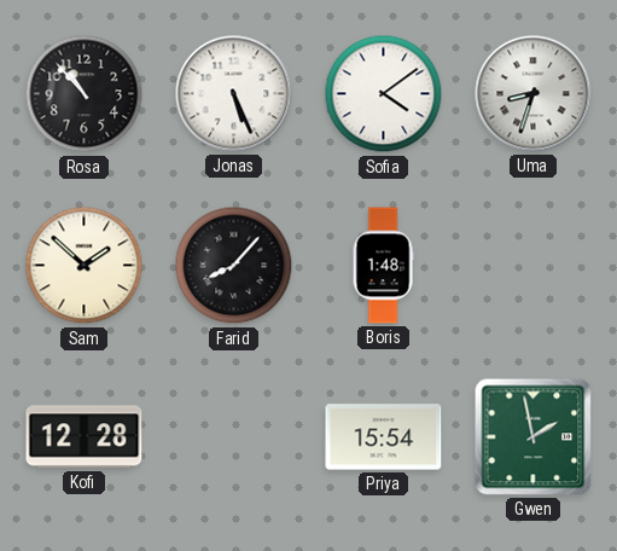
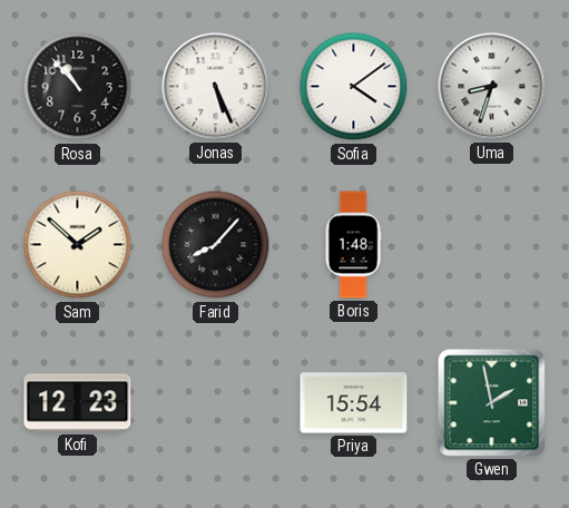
Kofi: 12:28 -> 12:23 (78, 403)
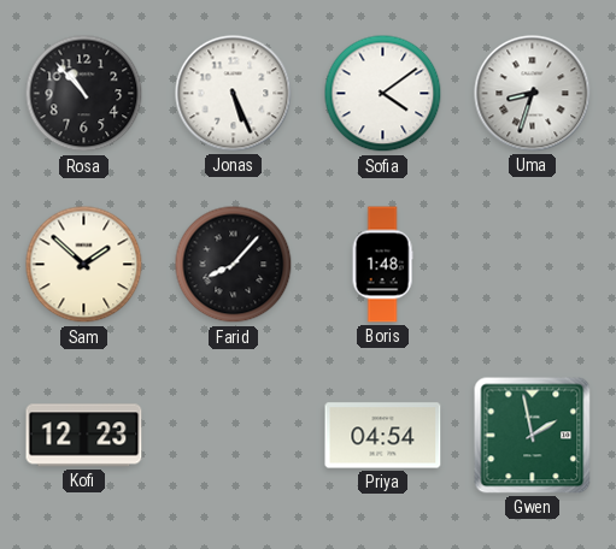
Priya: 15:54 -> 04:54 (383, 436)
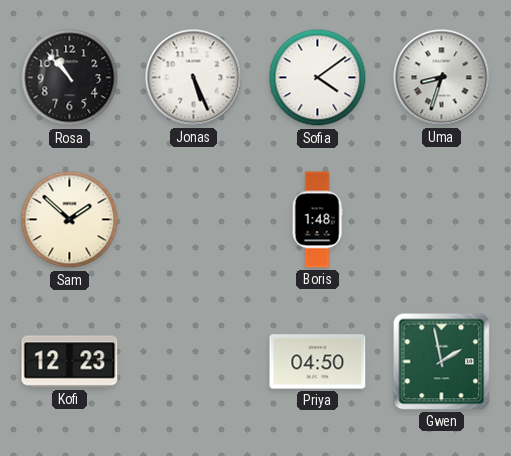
Farid: 8:07 -> none (234, 265)
Priya: 04:54 -> 04:50 (318, 362)
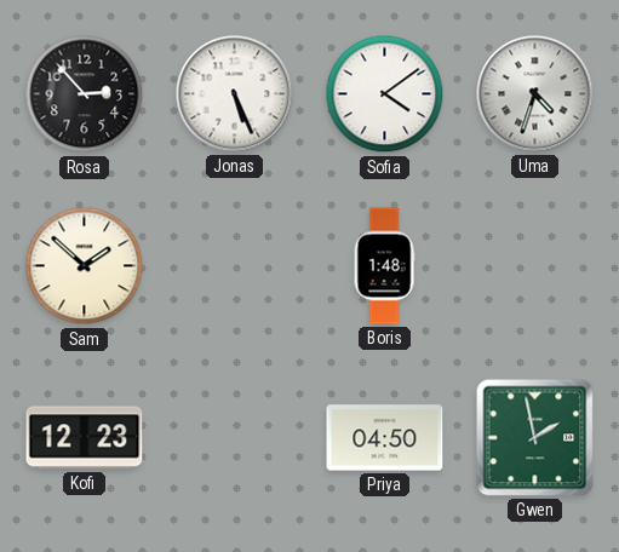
Rosa: 10:53 -> 2:53 (85, 94)
Uma: 8:33 -> 4:33 (535, 94)
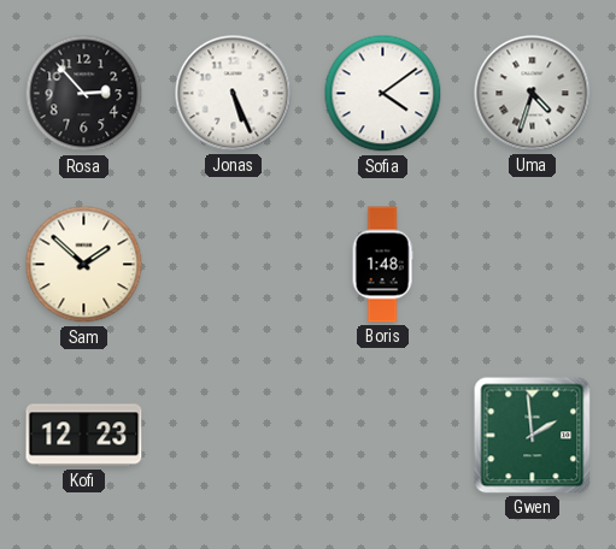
Priya: 04:50 -> none (385, 438)
Gwen: 1:58 -> 1:59 (533, 436)
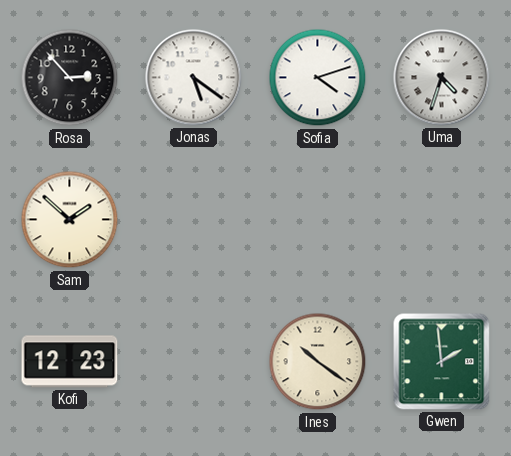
Jonas: 5:26 -> 5:21 (194, 78)
Sofia: 4:09 -> 4:12 (318, 78)
Boris: 1:48 -> none (382, 265)
Ines: none -> 10:21 (318, 362)
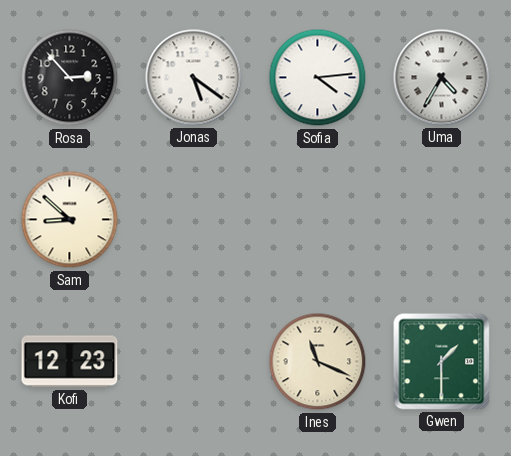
Sofia: 4:12 -> 4:14 (318, 78)
Uma: 4:33 -> 4:35 (442, 78)
Sam: 1:52 -> 8:52 (70, 220)
Ines: 10:21 -> 11:19 (318, 362)
Gwen: 1:59 -> 1:30 (442, 362)
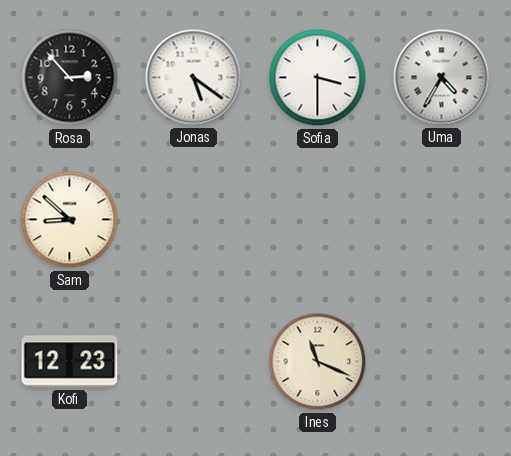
Sofia: 4:14 -> 3:30 (318, 78)
Gwen: 1:30 -> none (442, 362)
